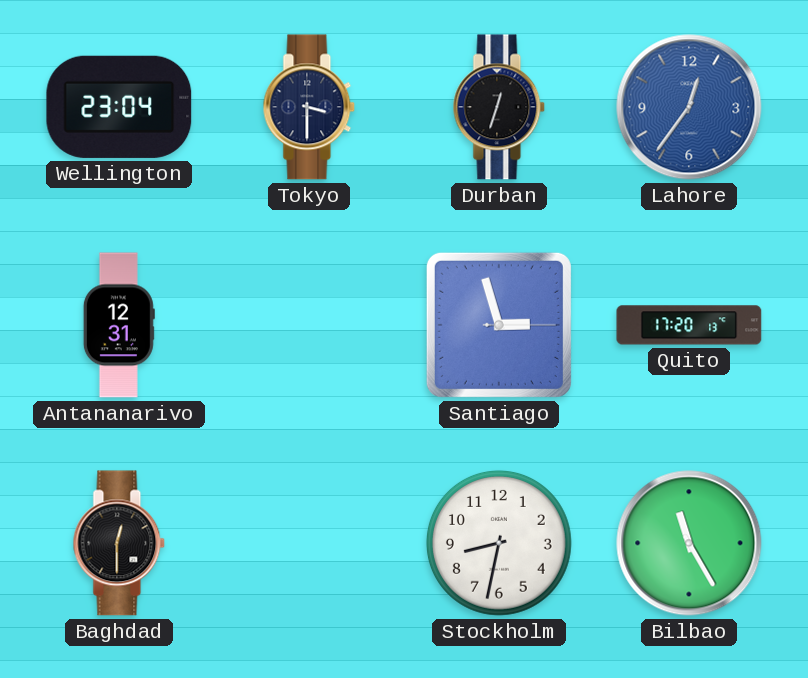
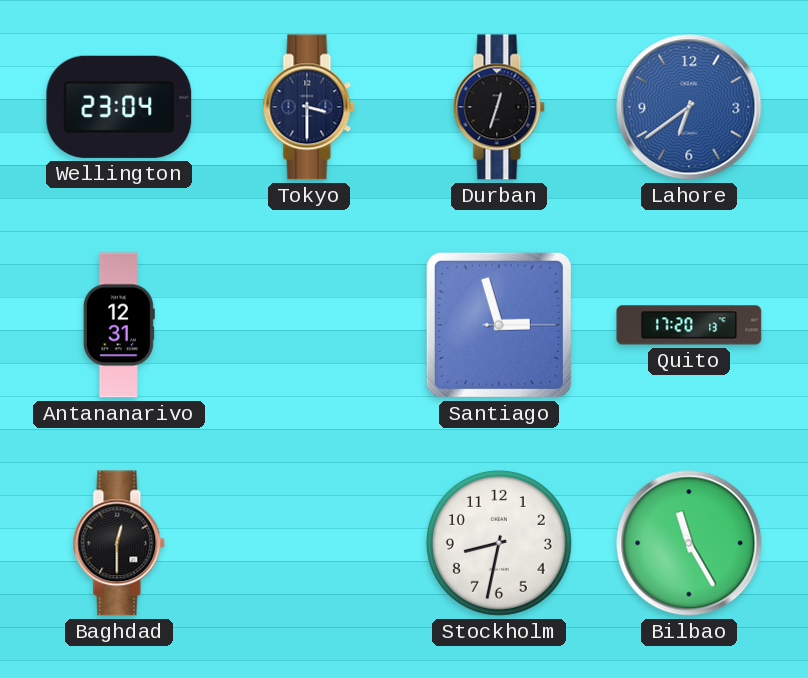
Lahore: 12:36 -> 6:39 (689, 107)
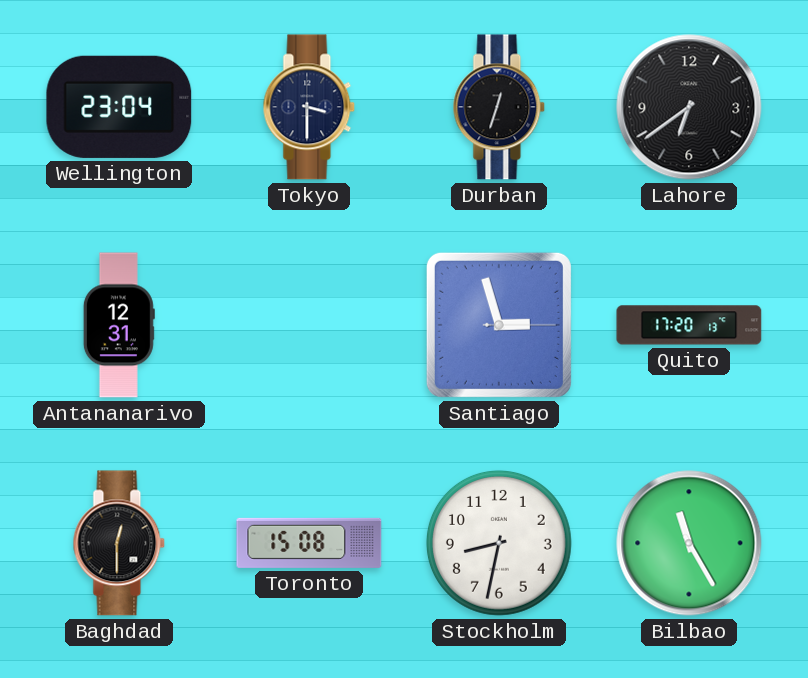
Lahore dial: blue -> black (689, 107)
Toronto: none -> 15:08 (309, 543)
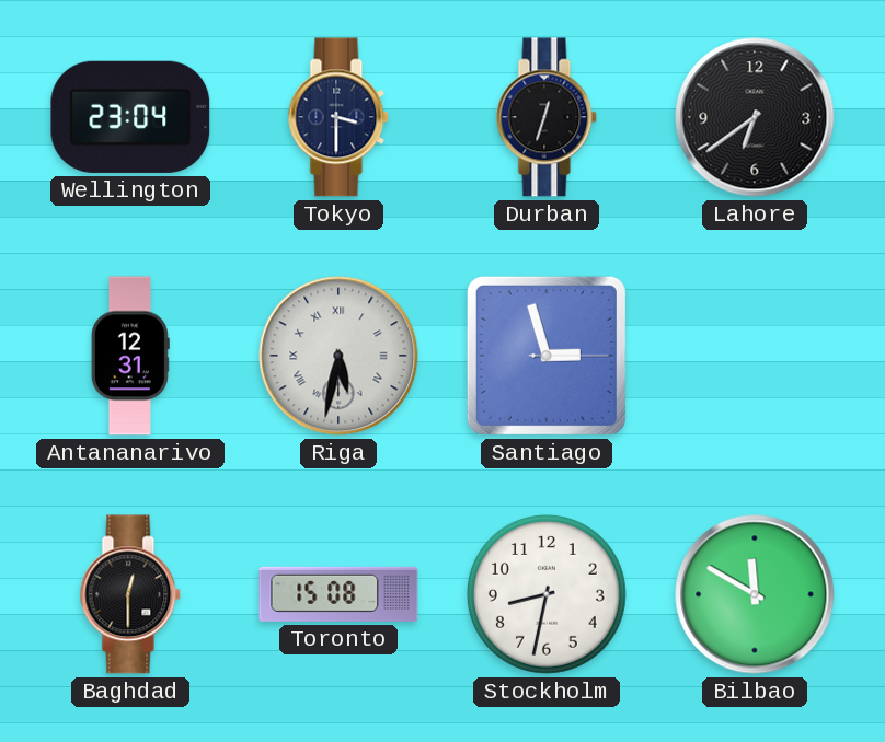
Riga: none -> 5:32 (338, 356)
Quito: 17:20 -> none (689, 325)
Bilbao: 11:25 -> 11:50 (755, 594)
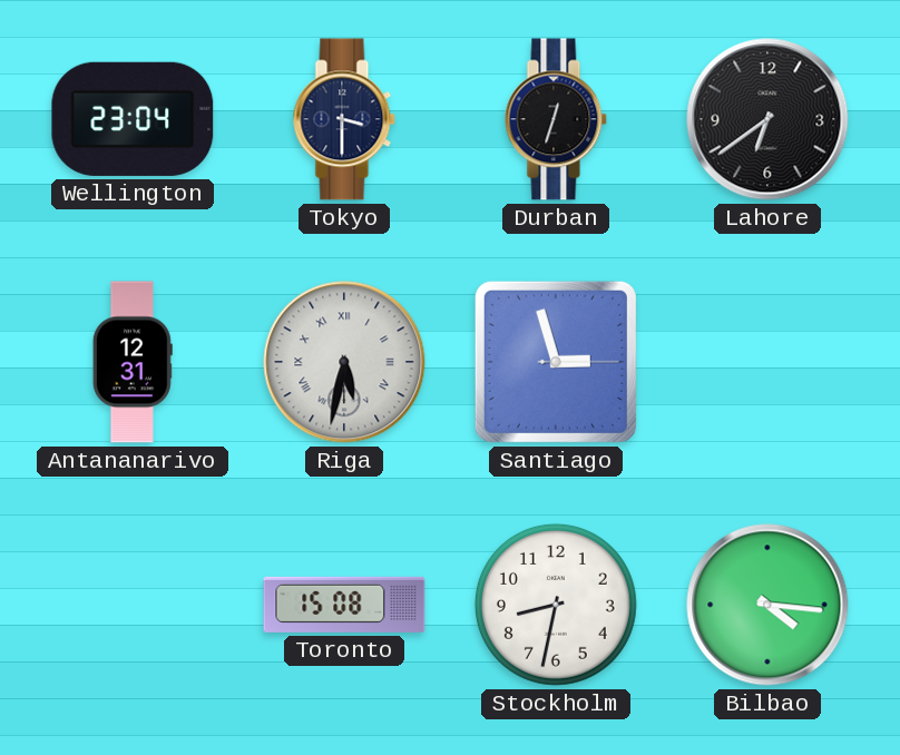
Baghdad: 12:30 -> none (130, 594)
Bilbao: 11:50 -> 4:16 (767, 605)
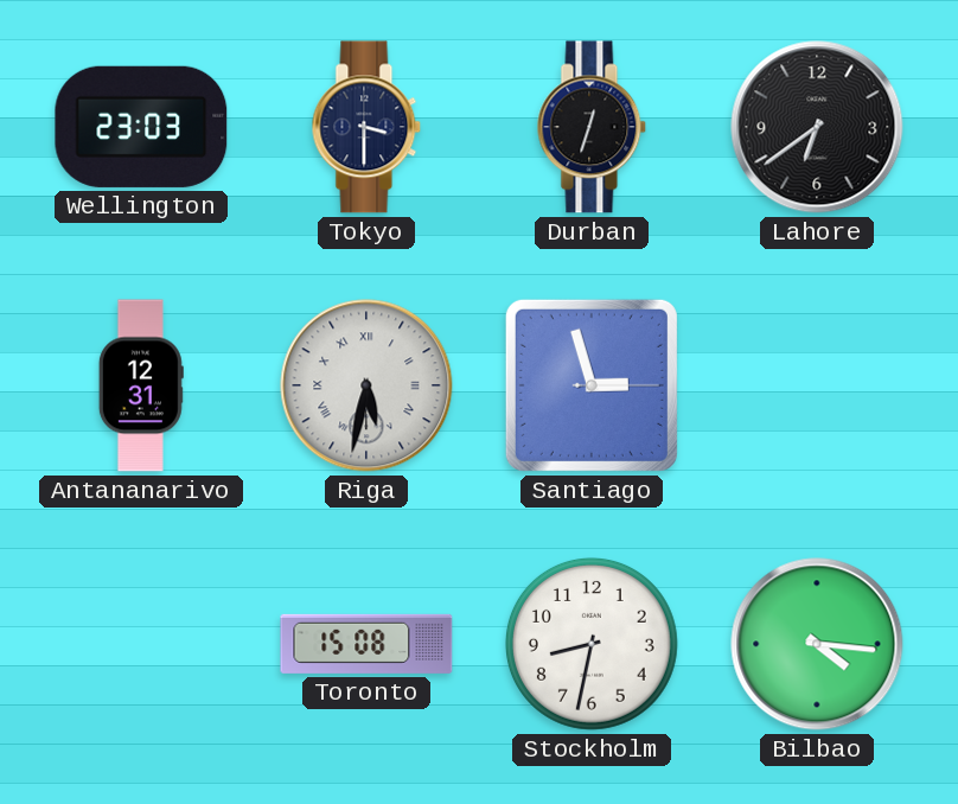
Wellington: 23:04 -> 23:03 (141, 127)
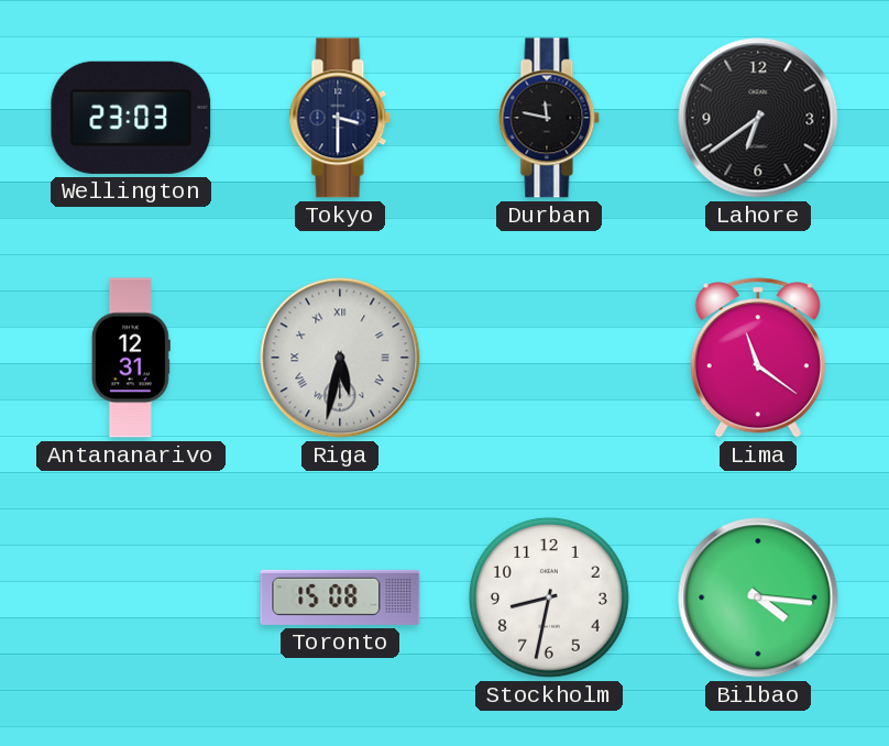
Durban: 12:33 -> 11:47 (549, 118)
Santiago: 2:57 -> none (592, 385)
Lima: none -> 11:21 (758, 358)
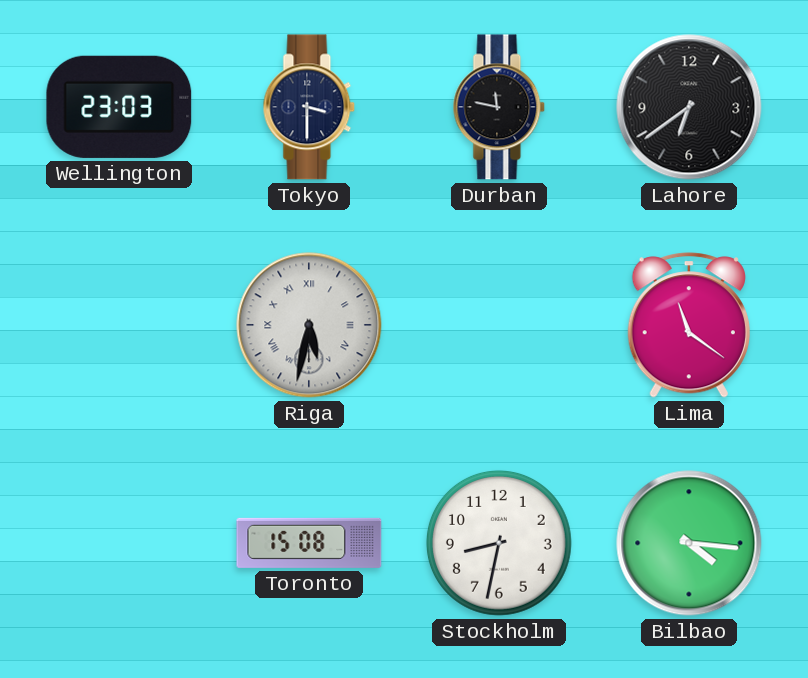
Antananarivo: 12:31 -> none (131, 358)
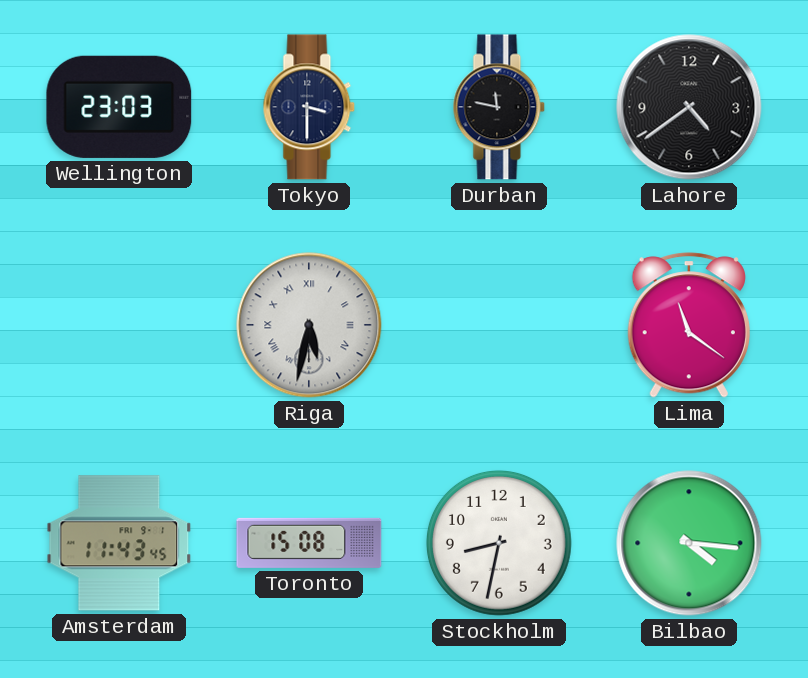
Lahore: 6:39 -> 4:39 (689, 107)
Amsterdam: none -> 11:43 (119, 543)
